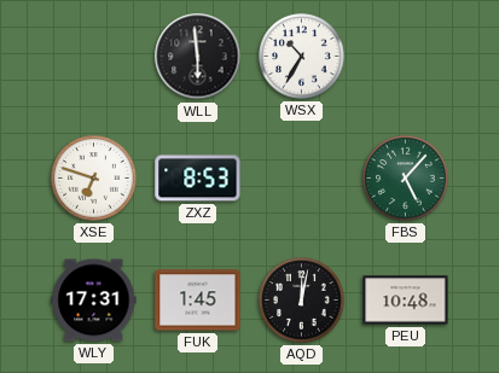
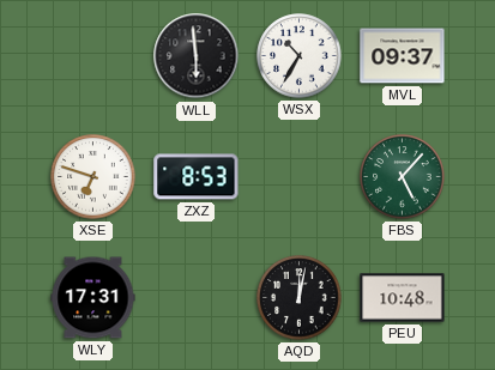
MVL: none -> 09:37 (403, 56)
FUK: 1:45 -> none (198, 301)
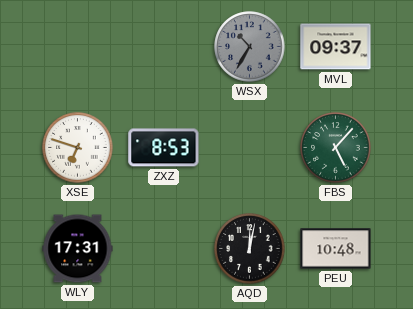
WLL: 5:59 -> none (197, 56)
WSX dial: white -> grey (250, 47)
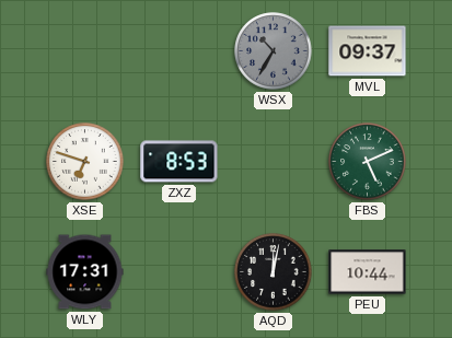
FBS: 5:07 -> 5:11 (368, 162)
PEU: 10:48 -> 10:44 (368, 272)
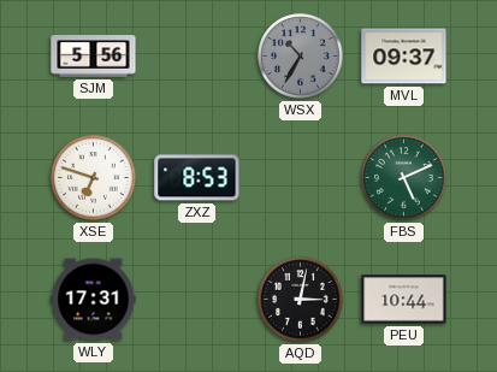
SJM: none -> 5:56 (94, 57)
AQD: 12:02 -> 3:02 (301, 300)
